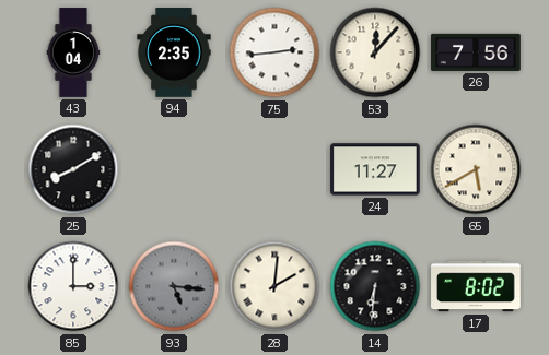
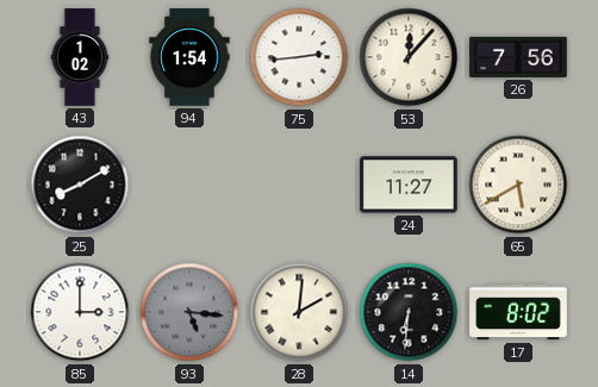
43: 1:04 -> 1:02 (80, 57)
94: 2:35 -> 1:54 (189, 57)
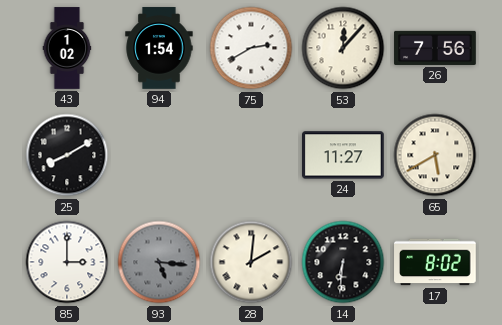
75: 2:44 -> 2:40 (251, 48)
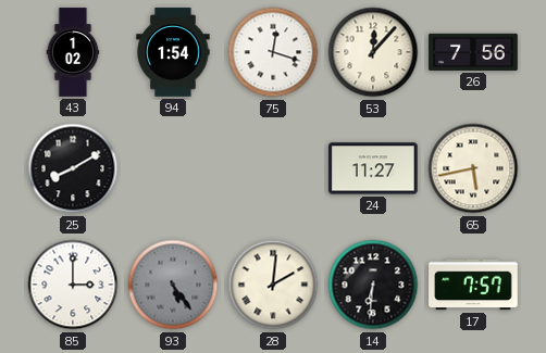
75: 2:40 -> 12:18 (273, 52)
65: 5:40 -> 5:43 (473, 168)
93: 5:16 -> 5:24 (173, 285)
17: 8:02 -> 7:57 (473, 285)
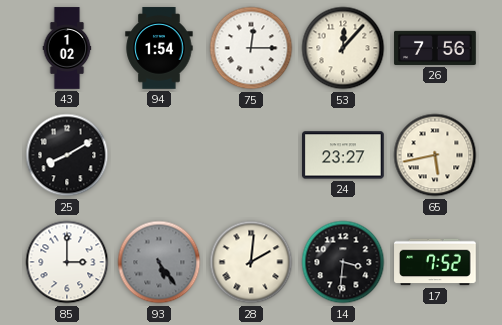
75: 12:18 -> 12:15 (251, 48)
24: 11:27 -> 23:27 (344, 155)
14: 6:31 -> 3:31 (343, 262)
17: 7:57 -> 7:52 (435, 262)
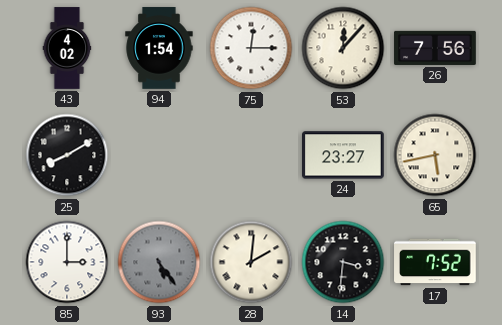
43: 1:02 -> 4:02 (67, 48)
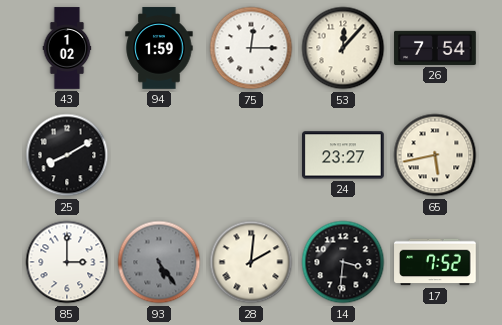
43: 4:02 -> 1:02 (67, 48)
94: 1:54 -> 1:59 (159, 48)
26: 7:56 -> 7:54 (435, 48)
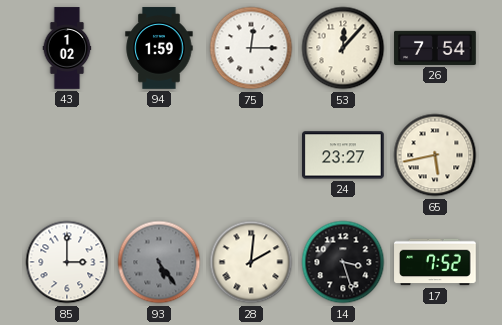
25: 8:10 -> none (67, 155)
14: 3:31 -> 3:27 (343, 262)
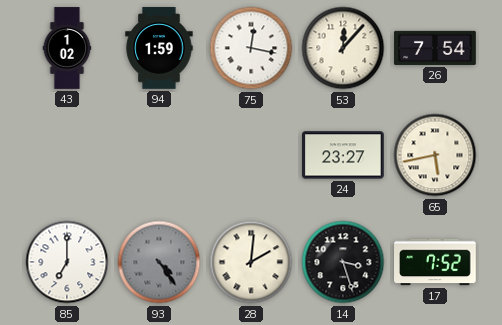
75: 12:15 -> 12:17 (251, 48)
85: 3:00 -> 7:00 (67, 262)
93: 5:24 -> 4:24 (159, 262)
